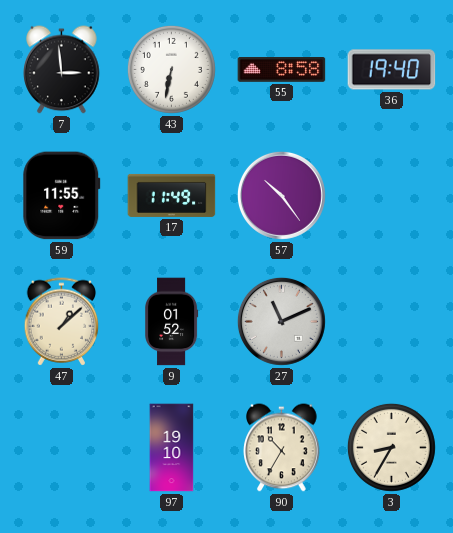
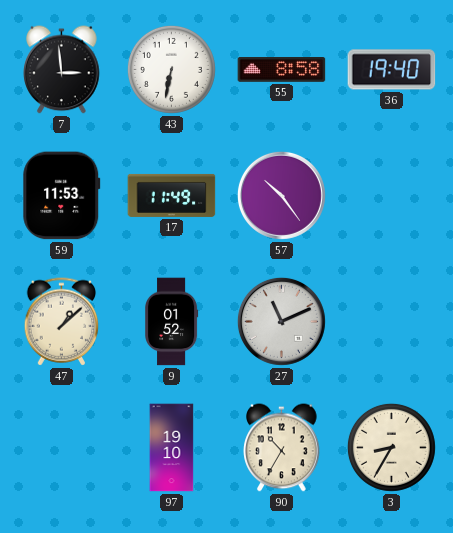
59: 11:55 -> 11:53 (62, 196)
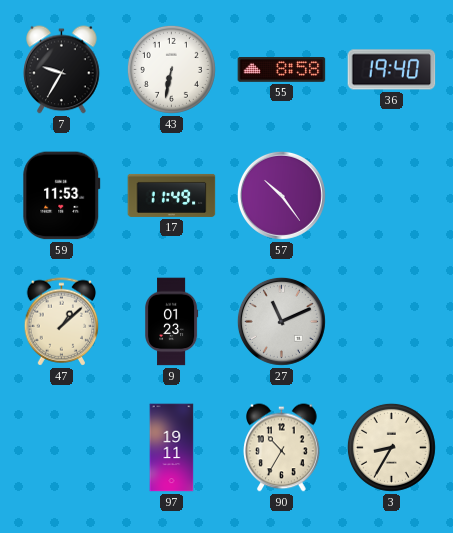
7: 2:59 -> 9:35 (62, 70)
9: 01:52 -> 01:23 (172, 322)
97: 19:10 -> 19:11 (172, 448)
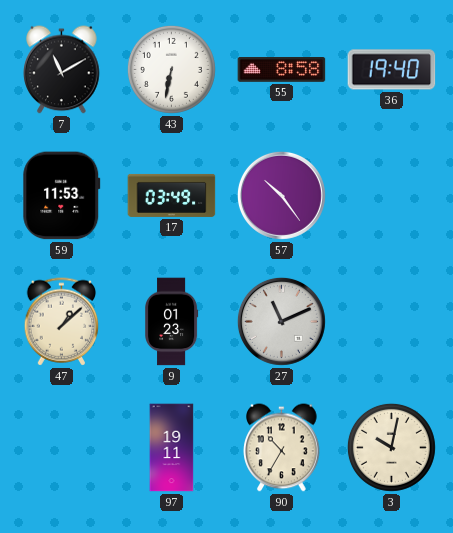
7: 9:35 -> 11:10 (62, 70)
17: 11:49 -> 03:49 (172, 195)
3: 8:35 -> 10:02 (391, 447)
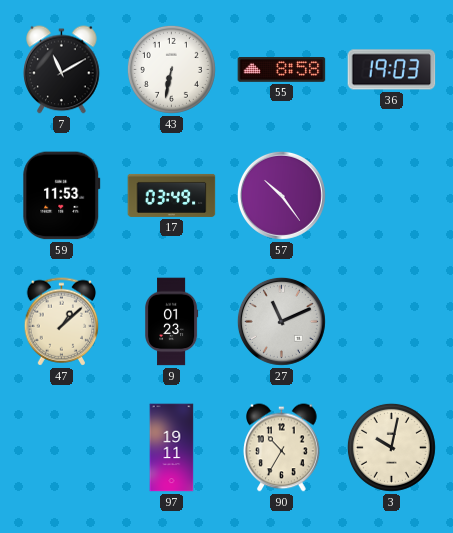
36: 19:40 -> 19:03 (392, 70)
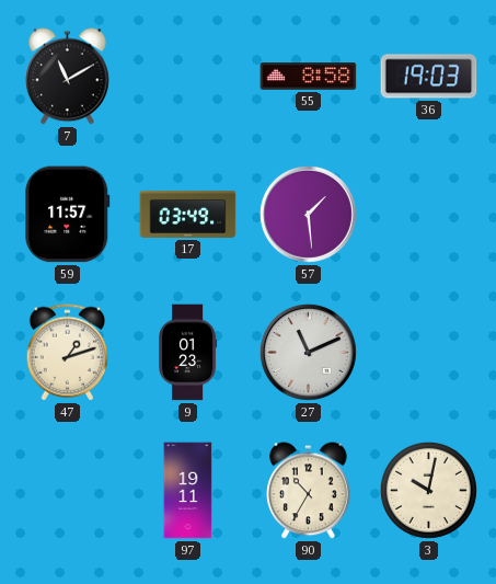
43: 6:32 -> none (171, 69)
59: 11:53 -> 11:57 (68, 215)
57: 10:24 -> 1:29 (308, 214)
47: 1:08 -> 1:12 (68, 353)
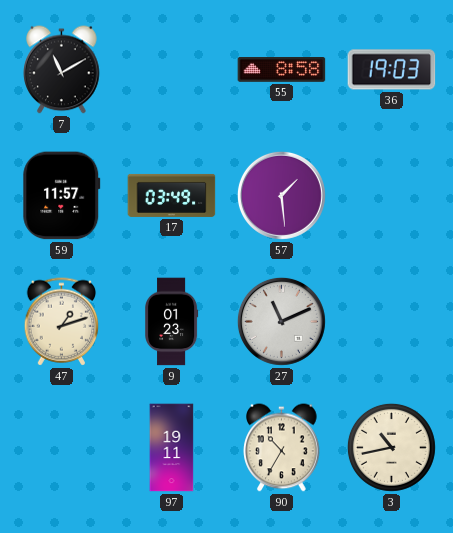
3: 10:02 -> 10:43 (391, 447)
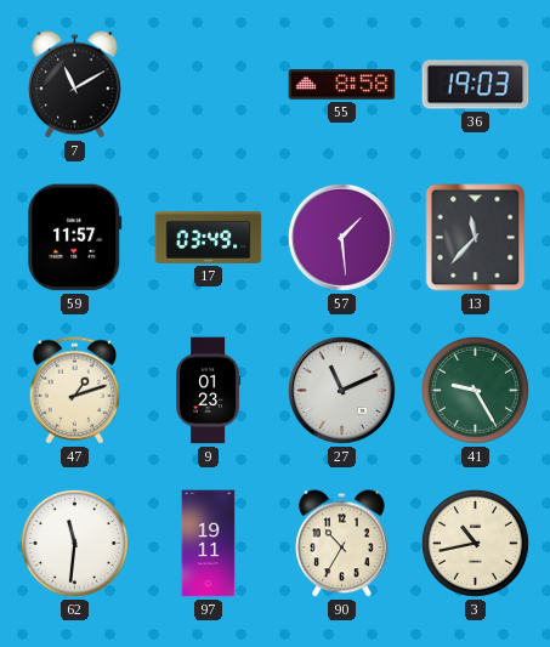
13: none -> 11:37 (476, 238)
41: none -> 9:25 (475, 390)
62: none -> 11:31 (74, 543)
